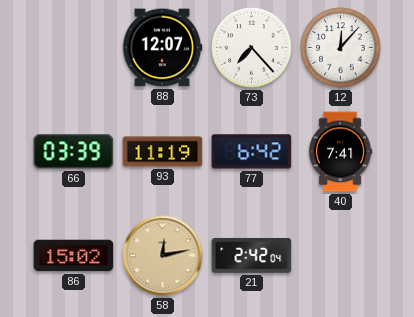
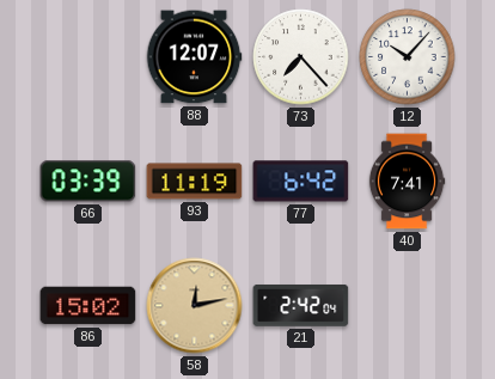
12: 12:07 -> 10:07 (408, 57)
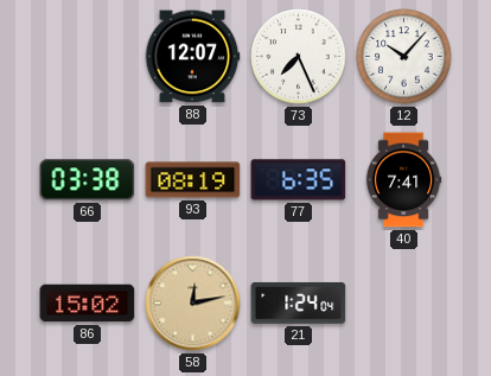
73: 7:23 -> 7:26 (299, 57)
66: 03:39 -> 03:38 (88, 180)
93: 11:19 -> 08:19 (193, 180)
77: 6:42 -> 6:35 (299, 180)
21: 2:42 -> 1:24 (299, 302)
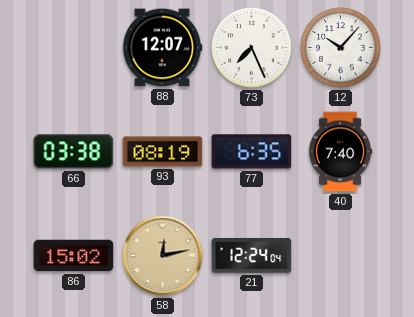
40: 7:41 -> 7:40 (340, 152)
21: 1:24 -> 12:24 (252, 255)
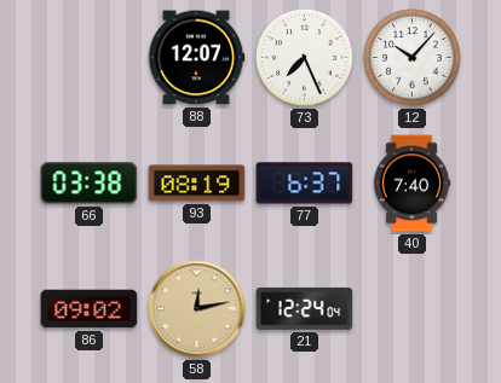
77: 6:35 -> 6:37 (305, 184)
86: 15:02 -> 09:02 (90, 309)
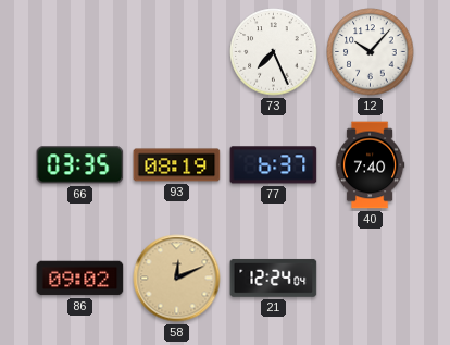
88: 12:07 -> none (196, 58)
66: 03:38 -> 03:35 (80, 165)
58: 12:13 -> 12:11 (177, 279)
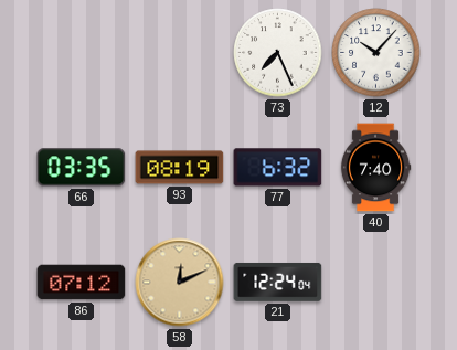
77: 6:37 -> 6:32 (278, 168)
86: 09:02 -> 07:12 (82, 283)
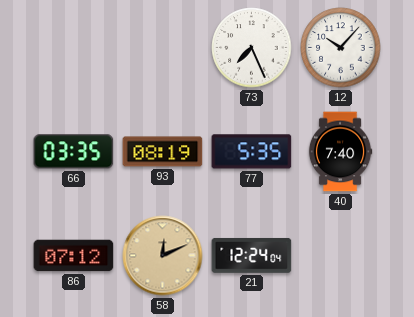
77: 6:32 -> 5:35 (252, 152)
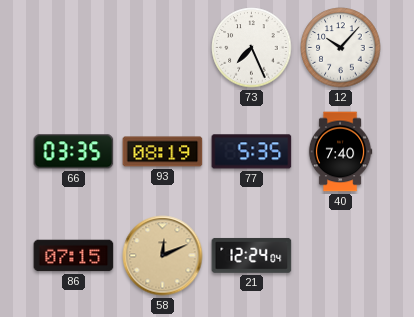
86: 07:12 -> 07:15 (74, 256)
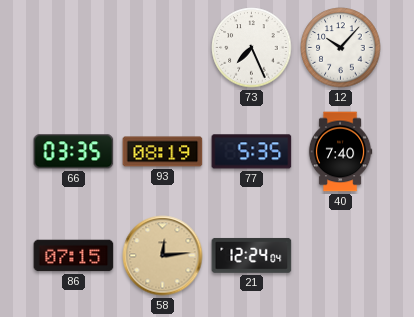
58: 12:11 -> 12:14 (163, 256)
